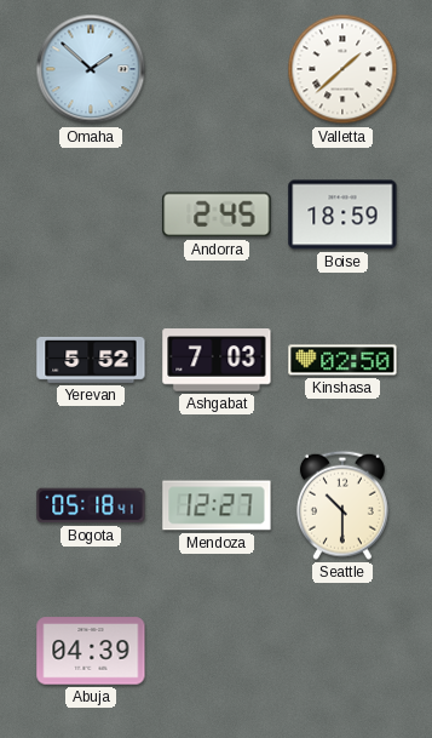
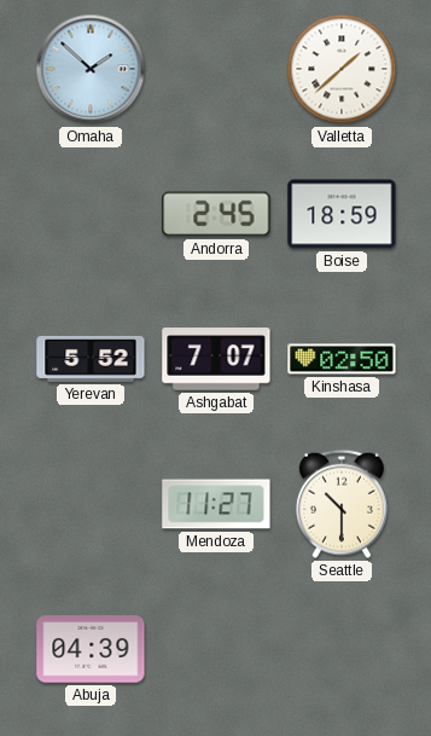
Ashgabat: 7:03 -> 7:07 (216, 359)
Bogota: 05:18 -> none (91, 505)
Mendoza: 12:27 -> 11:27 (216, 504)
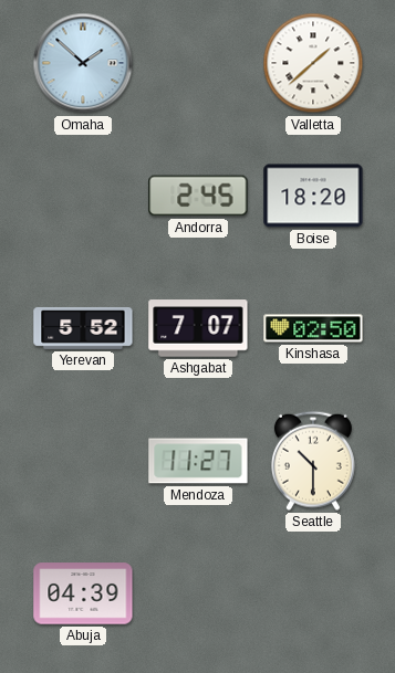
Boise: 18:59 -> 18:20 (313, 196)
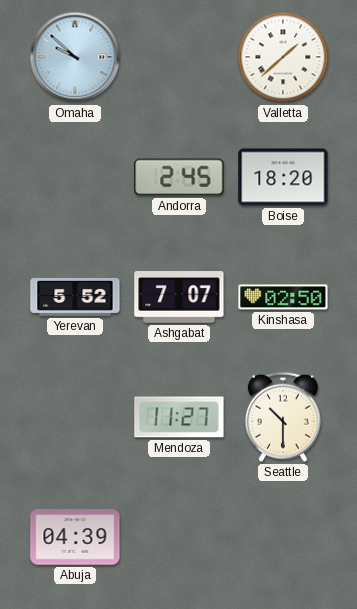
Omaha: 1:52 -> 9:52 (75, 57)
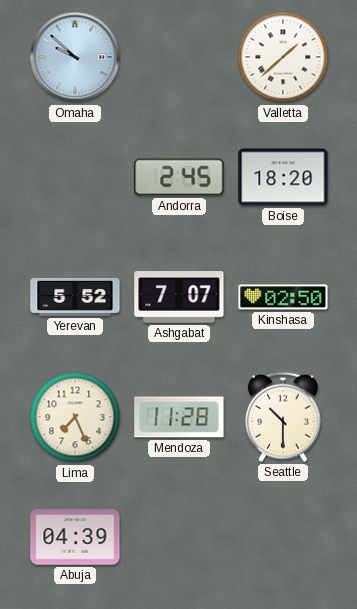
Lima: none -> 7:26 (75, 417)
Mendoza: 11:27 -> 11:28 (179, 417)
